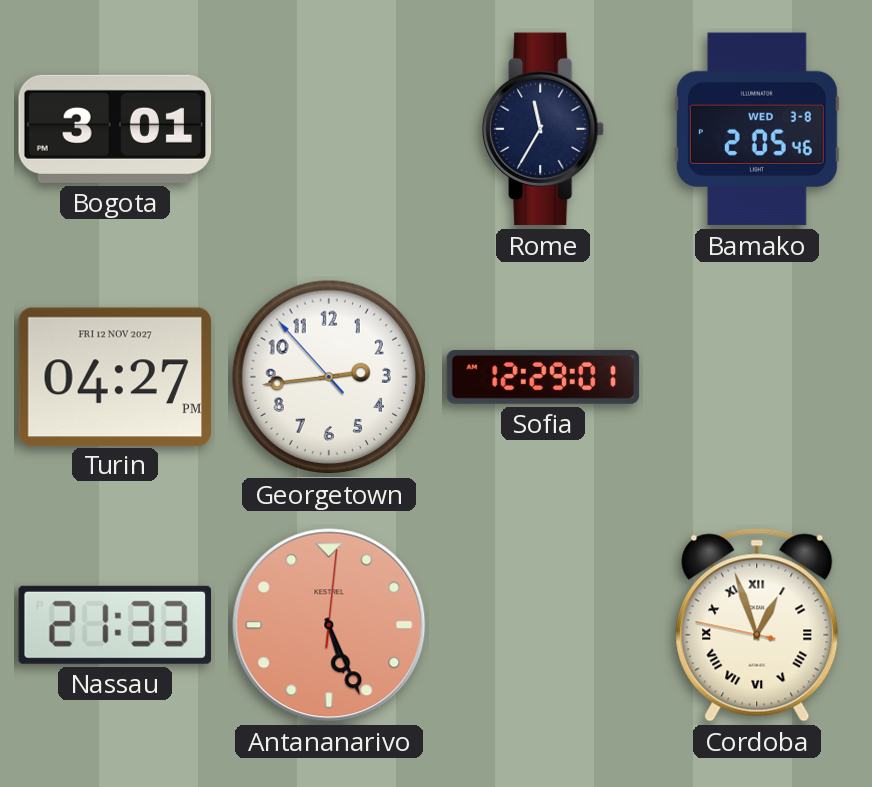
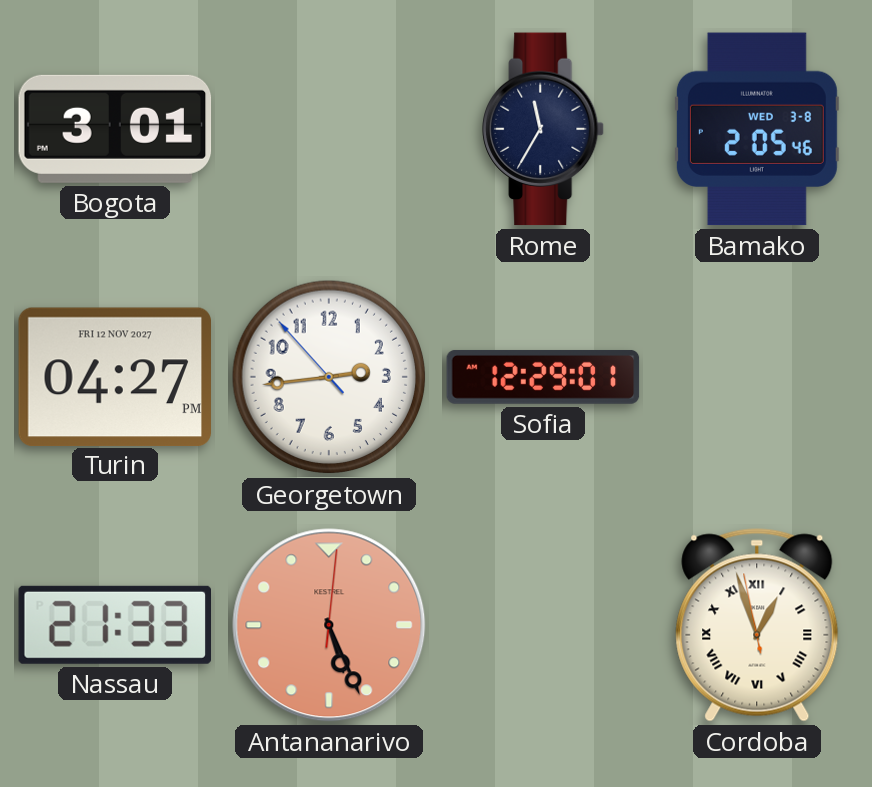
Cordoba: 12:56:47 -> 12:56:58 (757, 625)
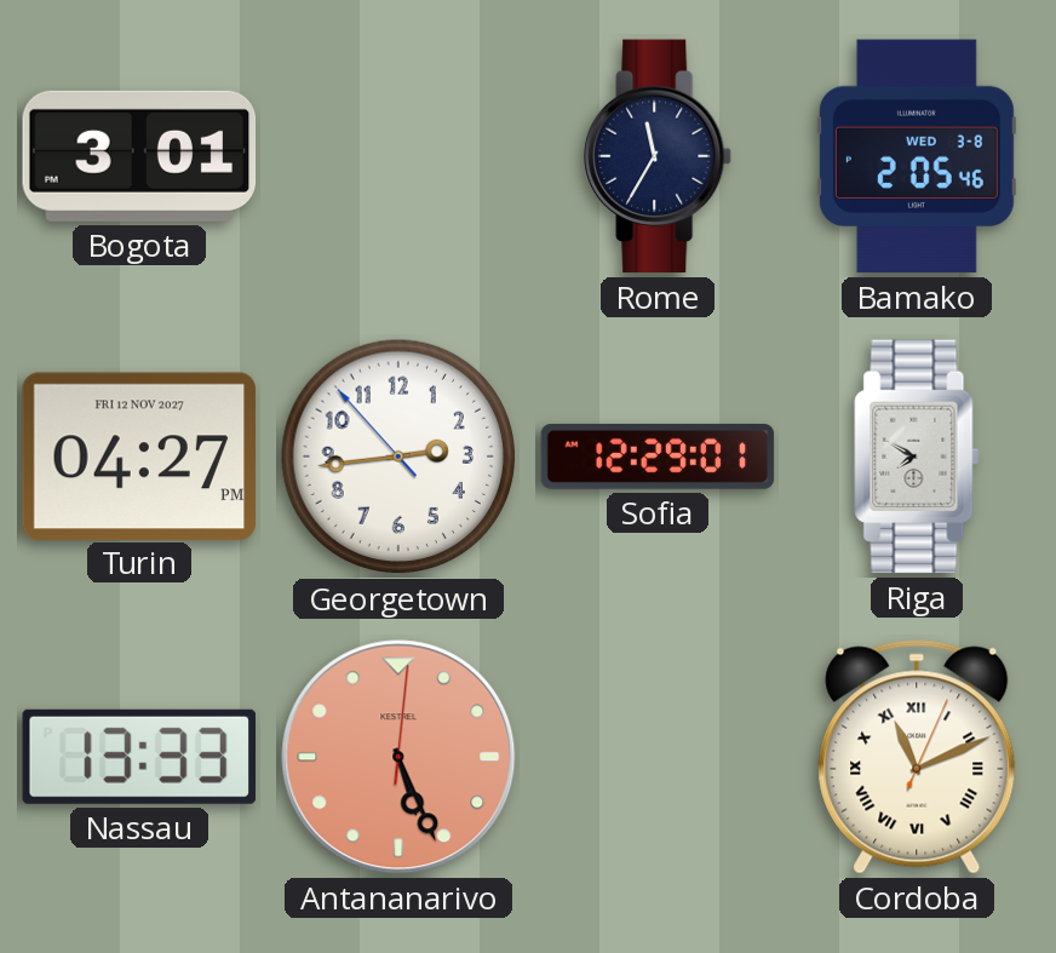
Riga: none -> 7:50 (917, 457)
Nassau: 21:33 -> 13:33 (139, 757)
Cordoba: 12:56 -> 11:11 (917, 757)
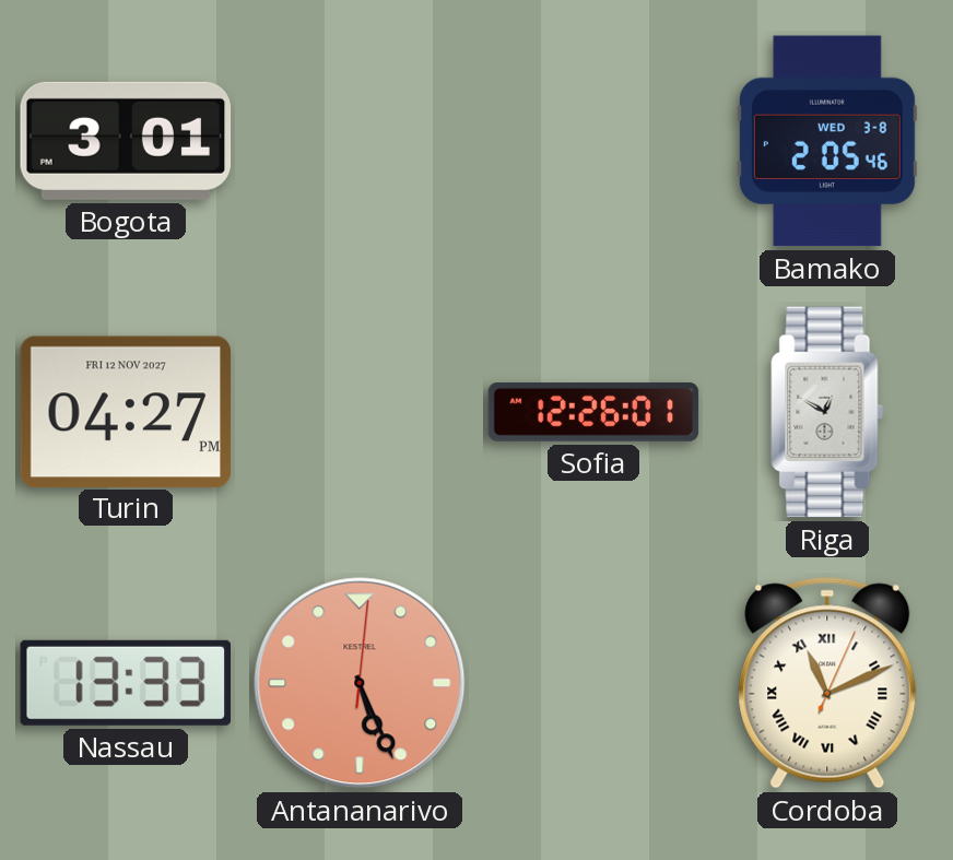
Rome: 11:35 -> none (658, 156)
Georgetown: 2:43 -> none (398, 457)
Sofia: 12:29 -> 12:26 (593, 412)
Riga: 7:50 -> 12:50 (827, 412)
